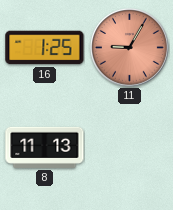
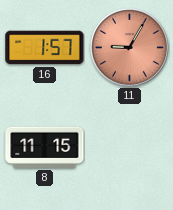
16: 1:25 -> 1:57 (45, 48)
8: 11:13 -> 11:15 (45, 147)
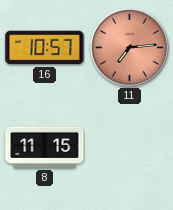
16: 1:57 -> 10:57 (45, 48)
11: 9:05 -> 7:14 (130, 48)
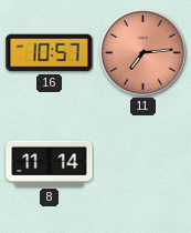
8: 11:15 -> 11:14 (50, 163)
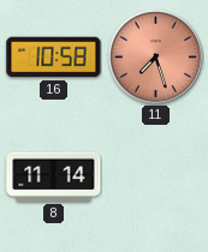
16: 10:57 -> 10:58 (54, 58)
11: 7:14 -> 7:27 (156, 58)
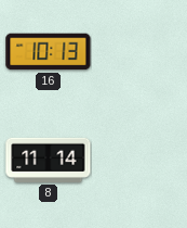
16: 10:58 -> 10:13 (49, 52)
11: 7:27 -> none (156, 58)
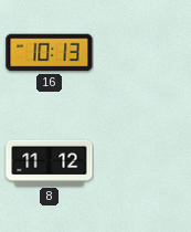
8: 11:14 -> 11:12 (50, 162)
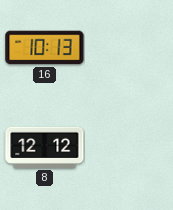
8: 11:12 -> 12:12 (45, 147)
